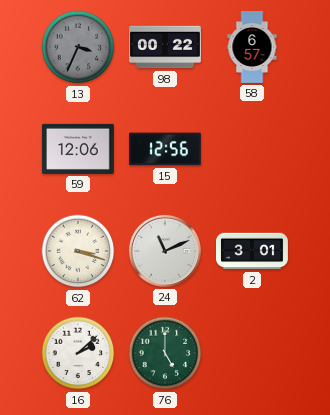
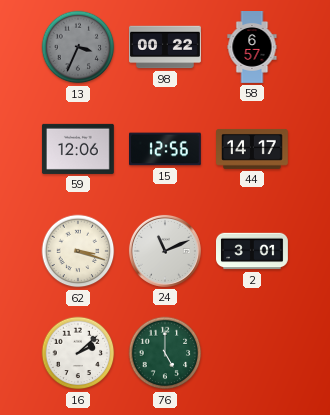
44: none -> 14:17 (253, 149)
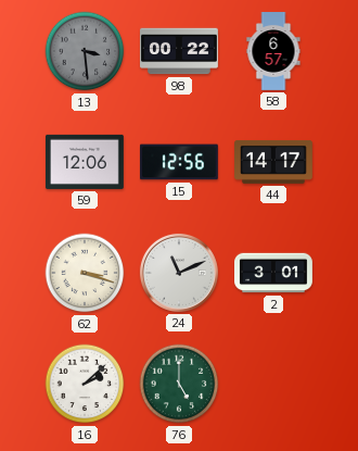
13: 3:34 -> 3:29 (85, 51)
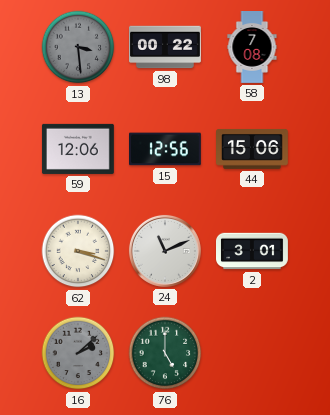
58: 6:57 -> 7:08 (252, 47)
44: 14:17 -> 15:06 (253, 149)
16 dial: white -> grey (78, 353)
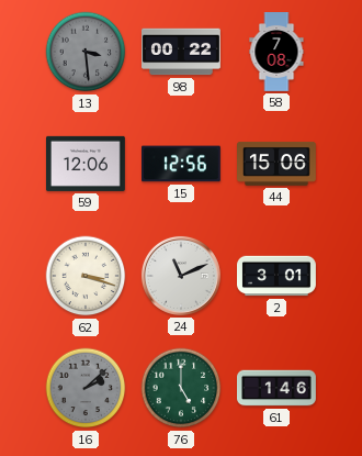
61: none -> 1:46 (278, 388)
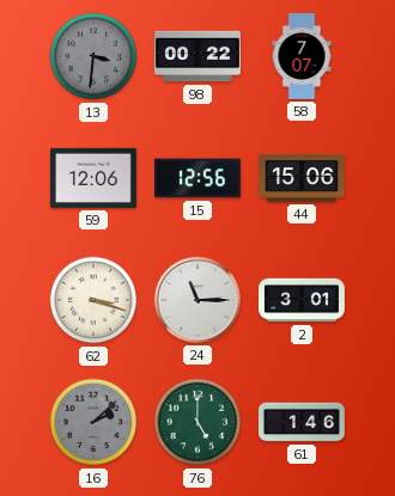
13: 3:29 -> 3:31 (93, 56)
58: 7:08 -> 7:07 (302, 56)
24: 11:11 -> 11:15 (197, 300)
